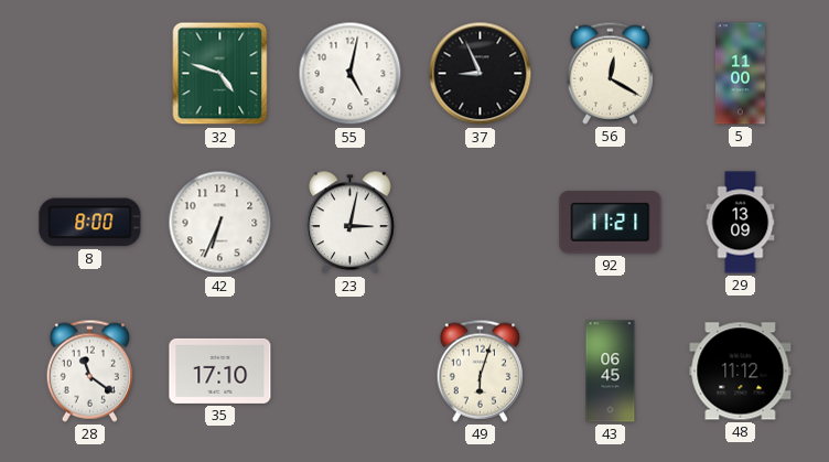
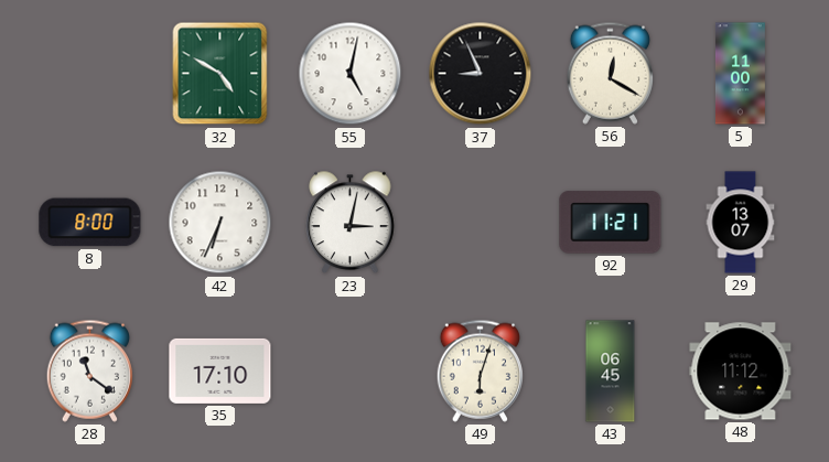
32: 4:48 -> 4:50 (220, 74)
29: 13:09 -> 13:07 (741, 223)
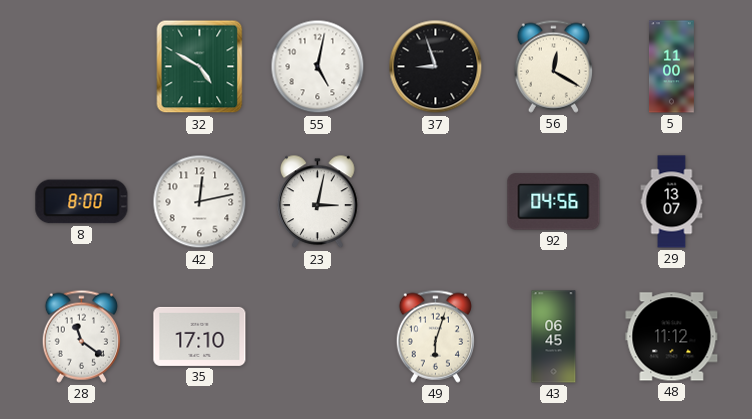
37: 8:56 -> 8:57 (436, 67)
42: 6:34 -> 12:13 (200, 202)
92: 11:21 -> 04:56 (554, 202)
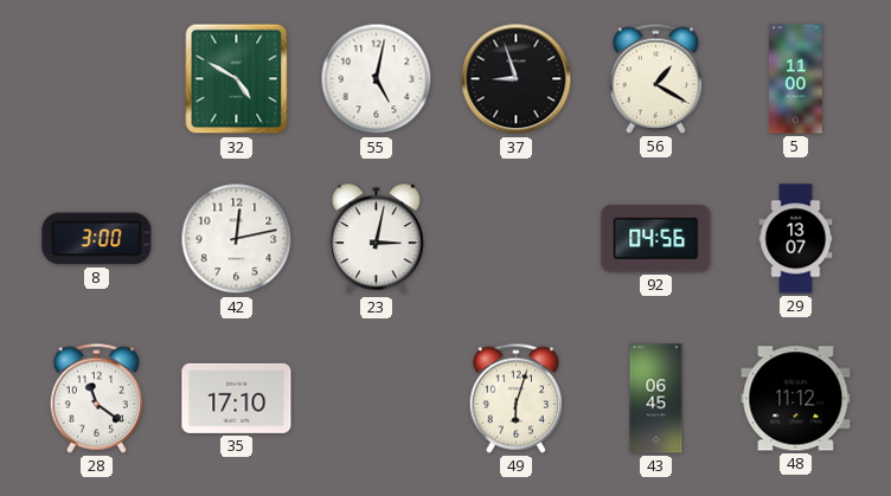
56: 12:20 -> 1:20 (655, 78)
8: 8:00 -> 3:00 (97, 239)
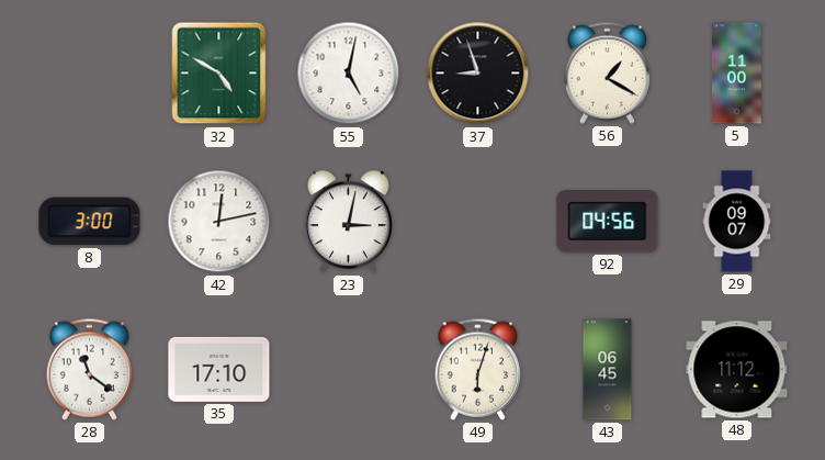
29: 13:07 -> 09:07 (737, 222)
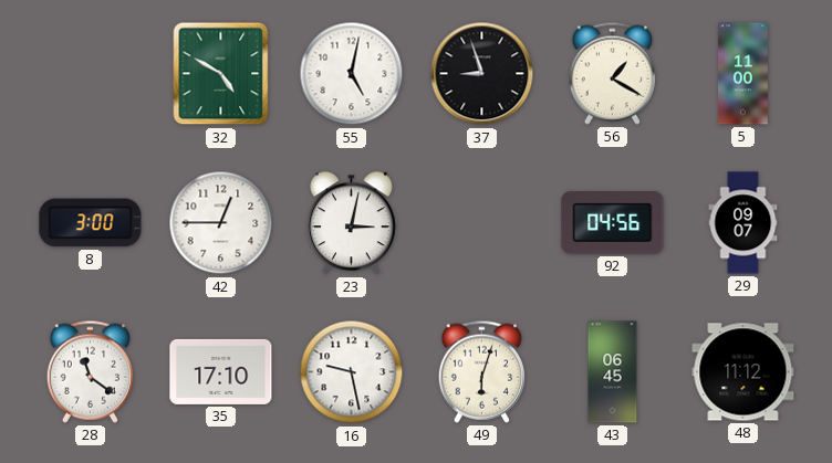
42: 12:13 -> 12:45 (221, 223)
16: none -> 9:28 (352, 372)
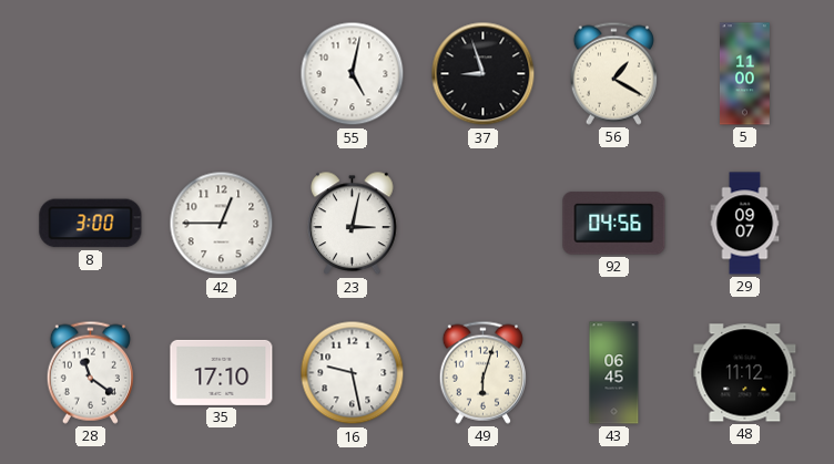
32: 4:50 -> none (221, 74)
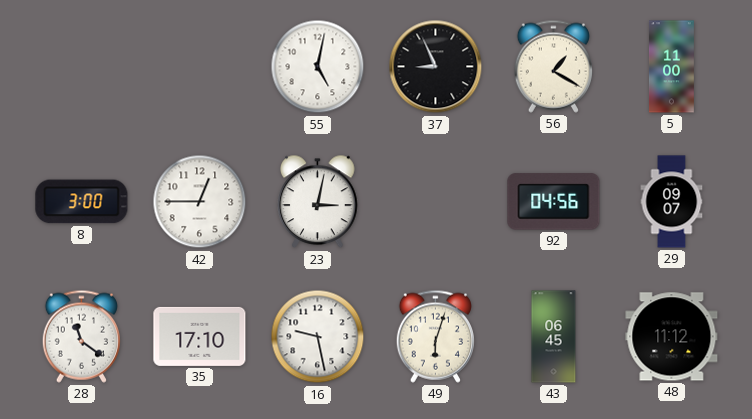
37: 8:57 -> 8:56 (436, 67)
